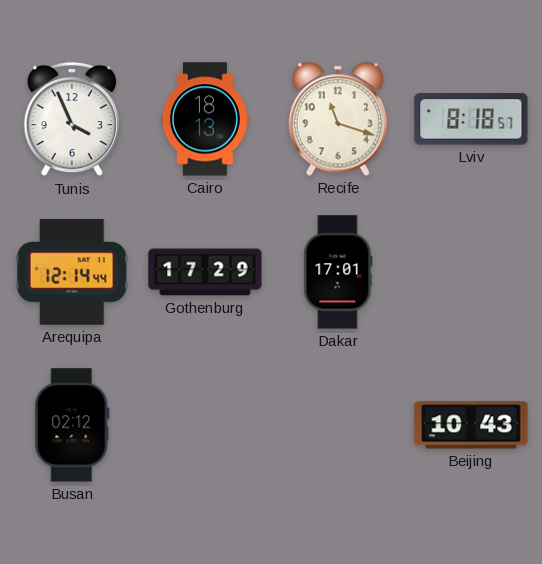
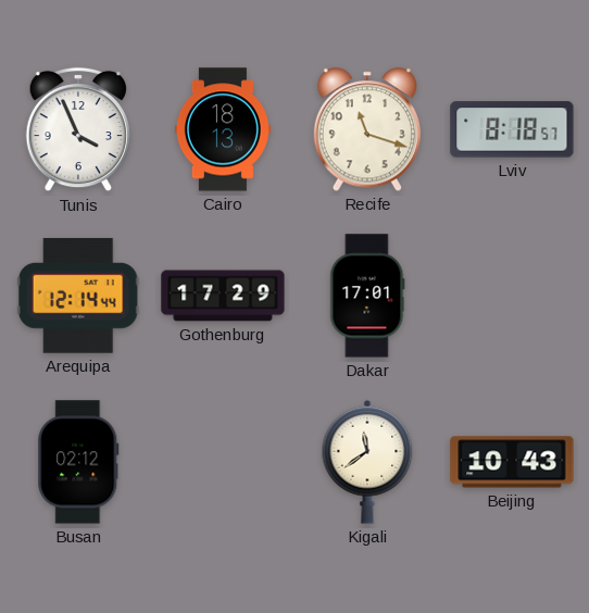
Kigali: none -> 11:39 (367, 462)
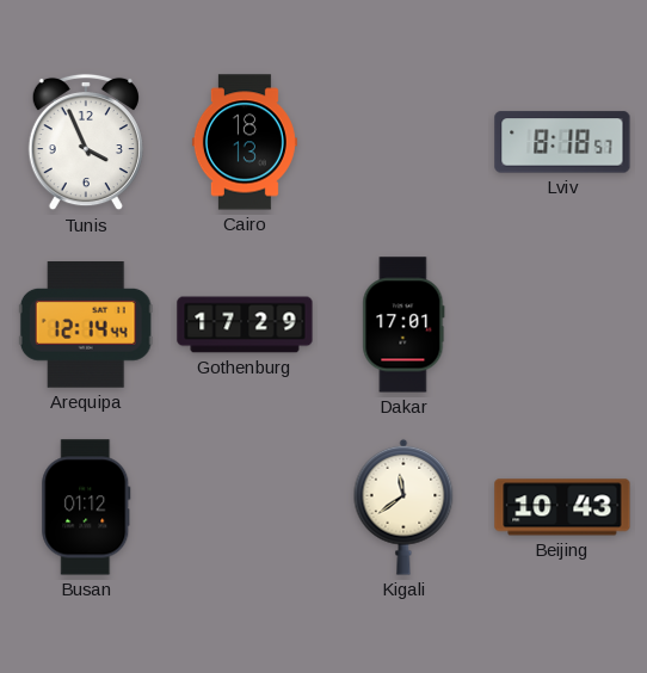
Recife: 11:18 -> none (367, 129)
Busan: 02:12 -> 01:12 (86, 507)
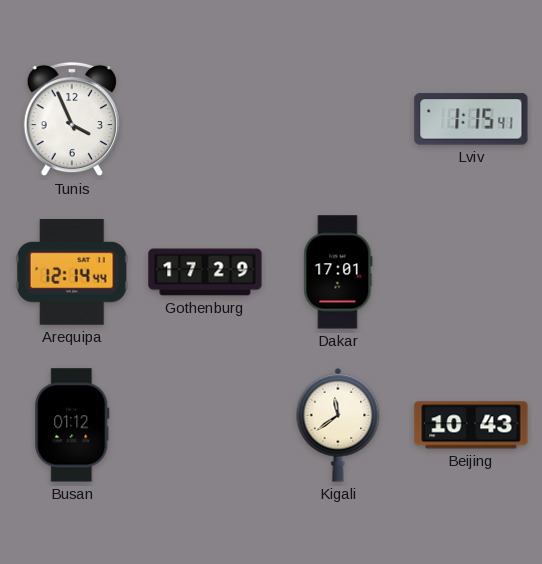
Cairo: 18:13 -> none (245, 142)
Lviv: 8:18 -> 1:15 (471, 119)
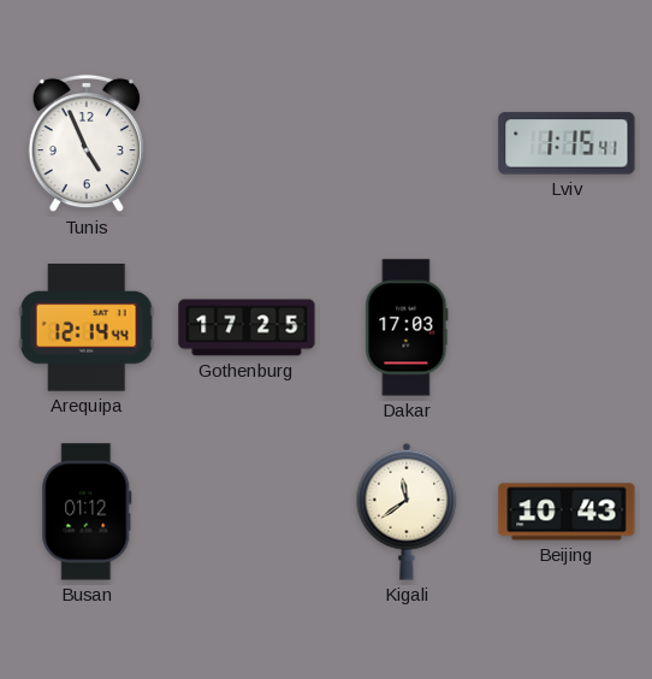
Tunis: 3:56 -> 4:56 (87, 143)
Gothenburg: 17:29 -> 17:25 (247, 327)
Dakar: 17:01 -> 17:03 (407, 327)
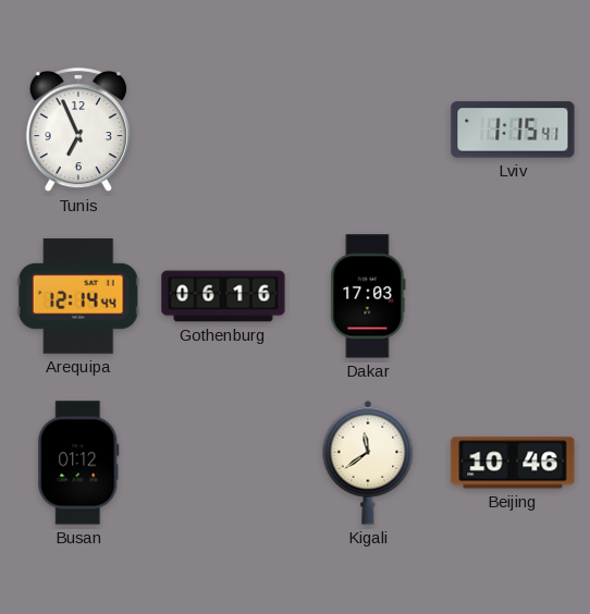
Tunis: 4:56 -> 6:56 (78, 130)
Gothenburg: 17:25 -> 06:16 (223, 296)
Beijing: 10:43 -> 10:46 (513, 463)
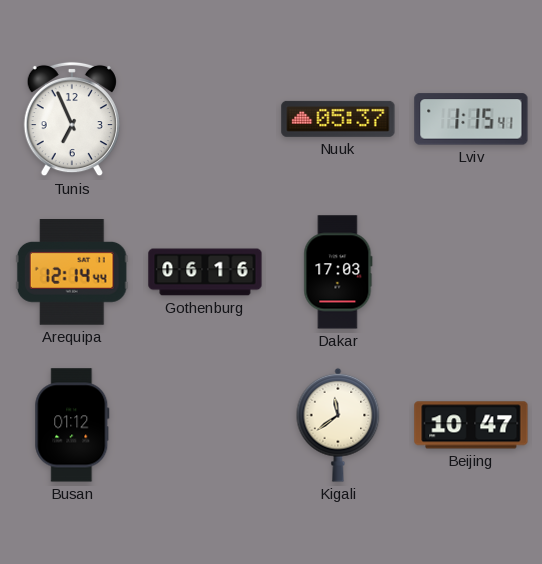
Nuuk: none -> 05:37 (338, 119)
Beijing: 10:46 -> 10:47 (471, 425)
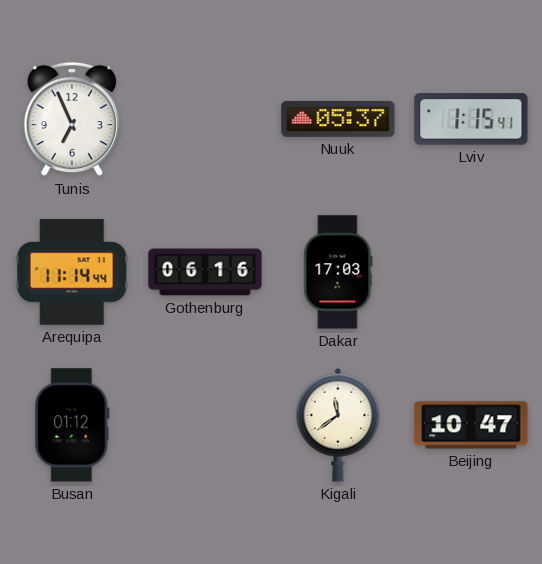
Arequipa: 12:14 -> 11:14 (72, 273)
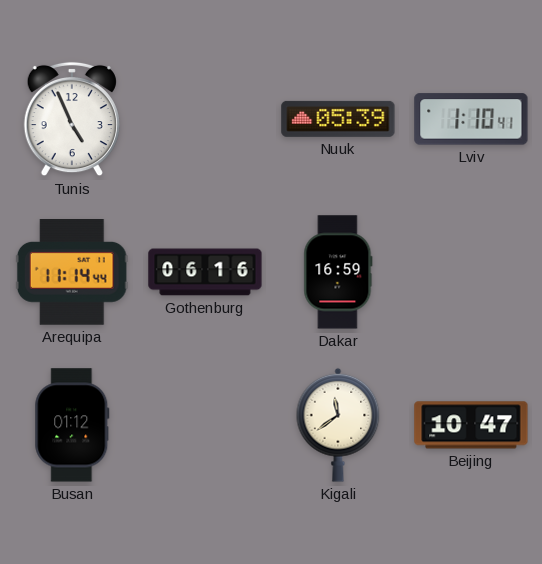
Tunis: 6:56 -> 4:56 (72, 119)
Nuuk: 05:37 -> 05:39 (338, 119)
Lviv: 1:15 -> 1:10 (471, 119)
Dakar: 17:03 -> 16:59 (338, 272)
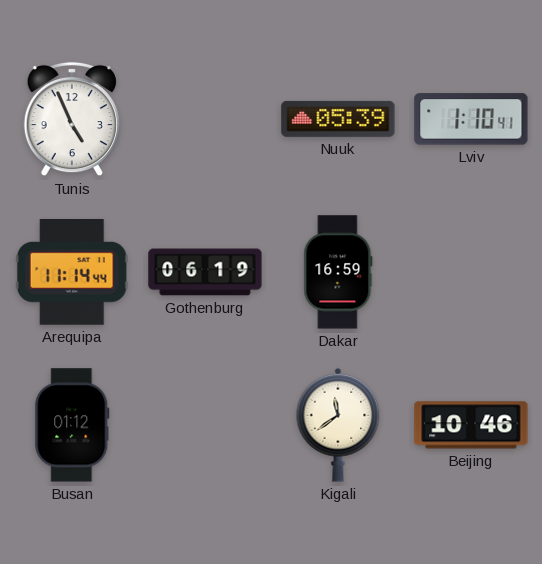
Gothenburg: 06:16 -> 06:19 (205, 272)
Beijing: 10:47 -> 10:46 (471, 425)
